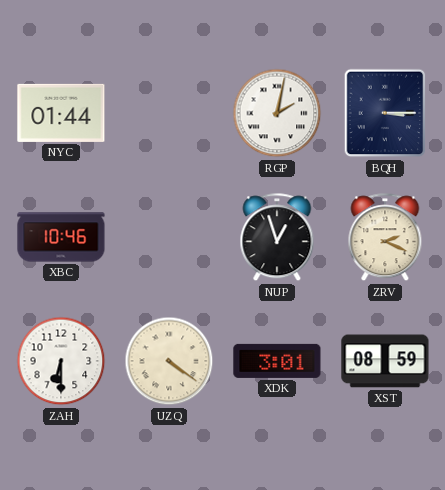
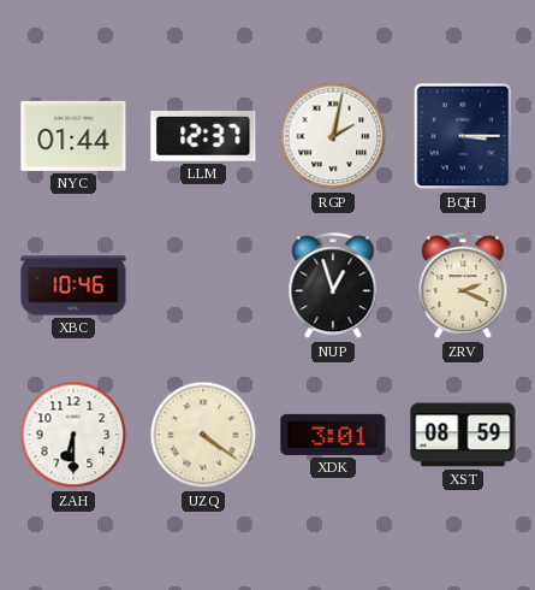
LLM: none -> 12:37 (203, 137)
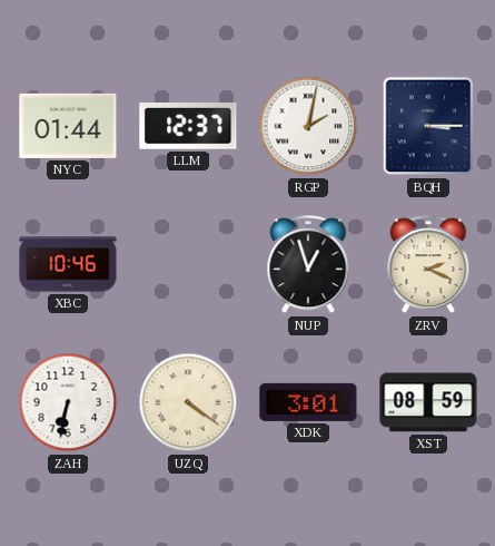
ZAH: 6:30 -> 6:32 (68, 402)
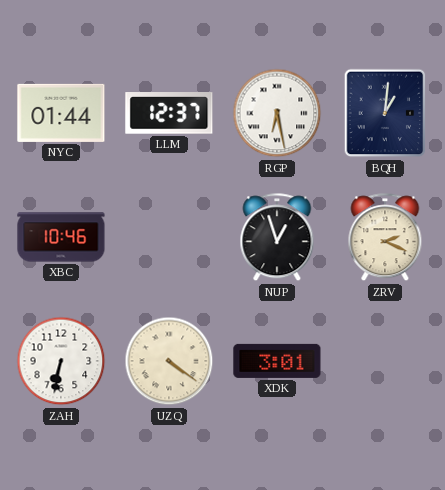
RGP: 2:02 -> 6:28 (277, 113)
BQH: 3:15 -> 1:01 (385, 113)
XST: 08:59 -> none (428, 402)
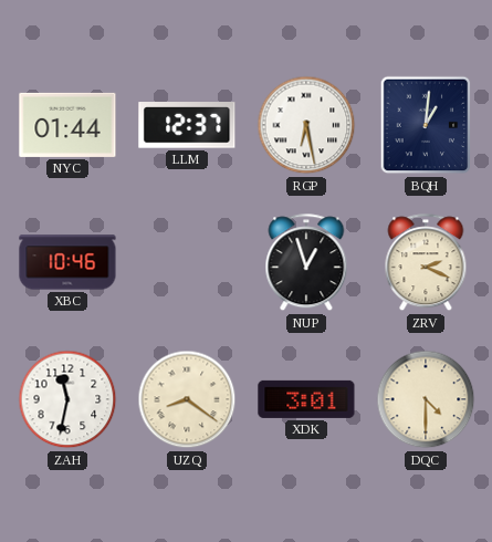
ZAH: 6:32 -> 11:32 (67, 399)
UZQ: 4:21 -> 8:21 (187, 399)
DQC: none -> 4:30 (426, 399)
